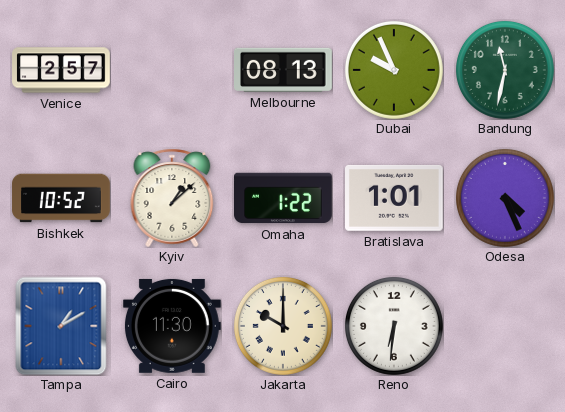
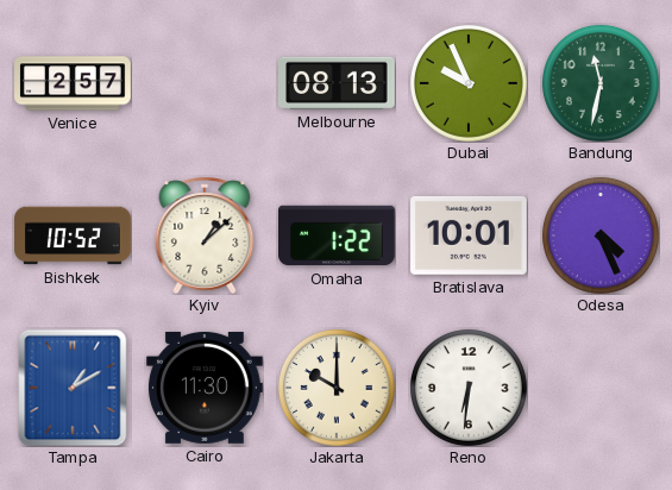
Bratislava: 1:01 -> 10:01 (470, 235)
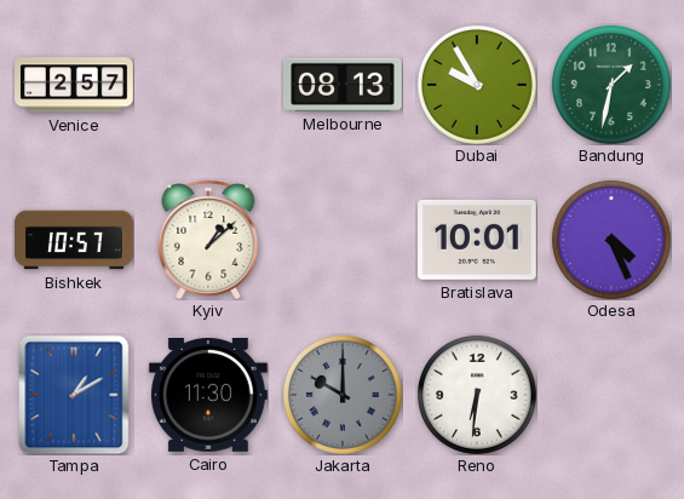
Dubai: 9:56 -> 9:55 (477, 85)
Bandung: 11:32 -> 1:32 (611, 85)
Bishkek: 10:52 -> 10:57 (74, 240)
Omaha: 1:22 -> none (338, 235)
Jakarta dial: cream -> grey (343, 395)
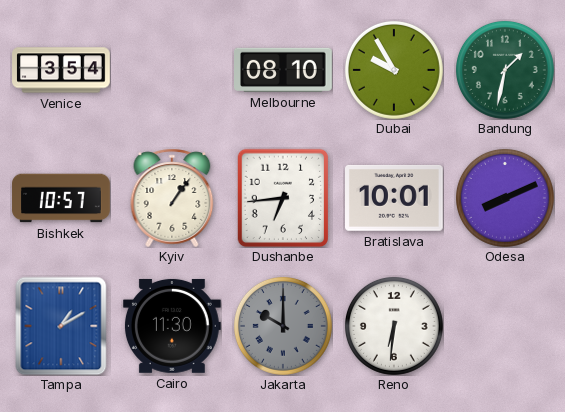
Venice: 2:57 -> 3:54 (61, 70)
Melbourne: 08:13 -> 08:10 (284, 70)
Kyiv: 1:08 -> 1:06 (172, 198)
Dushanbe: none -> 6:44 (283, 198)
Odesa: 4:26 -> 8:11 (505, 198)
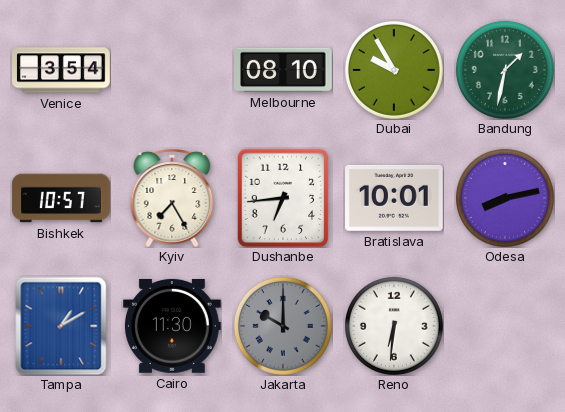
Kyiv: 1:06 -> 7:25 (172, 198)
Odesa: 8:11 -> 8:13 (505, 198)
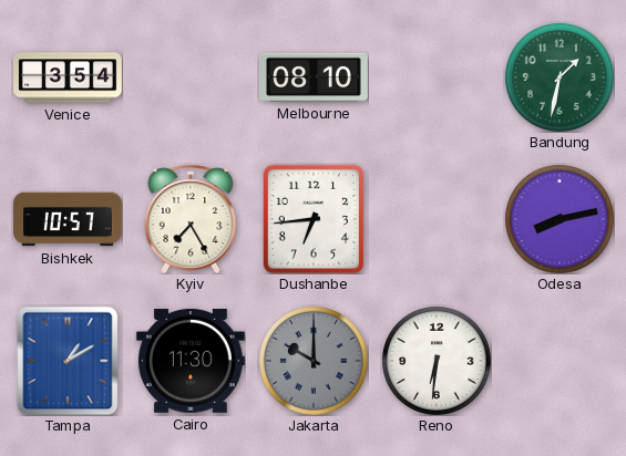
Dubai: 9:55 -> none (394, 70)
Bratislava: 10:01 -> none (395, 198)
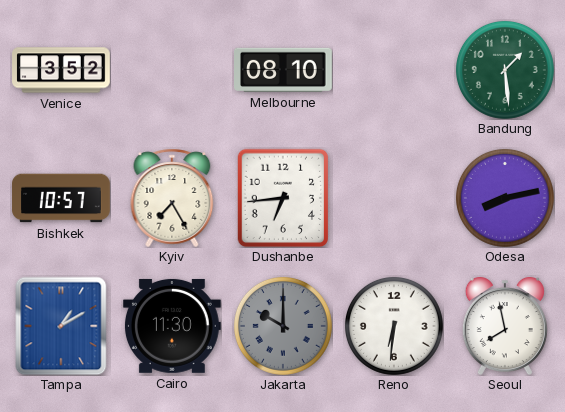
Venice: 3:54 -> 3:52 (61, 70)
Bandung: 1:32 -> 1:29 (505, 70)
Seoul: none -> 7:58 (505, 326)
